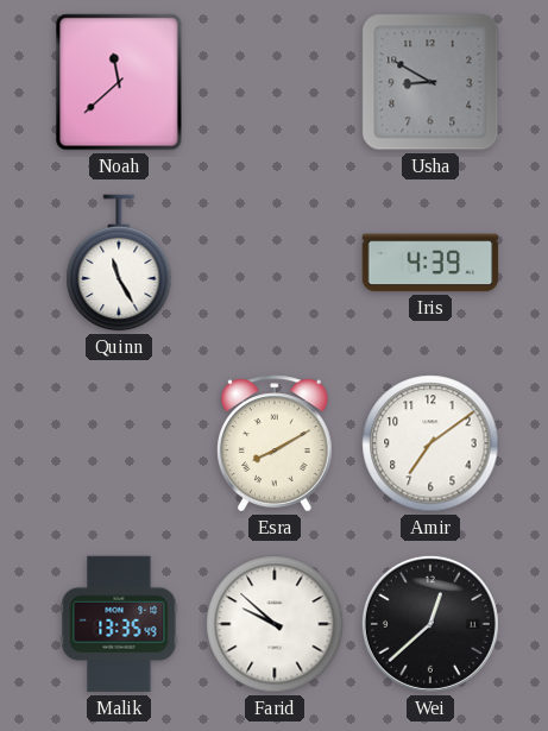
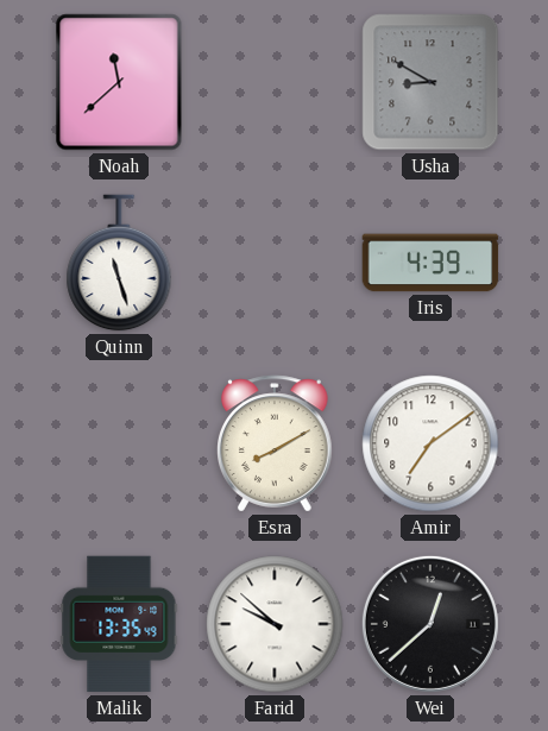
Quinn: 11:25 -> 11:27 (119, 263)
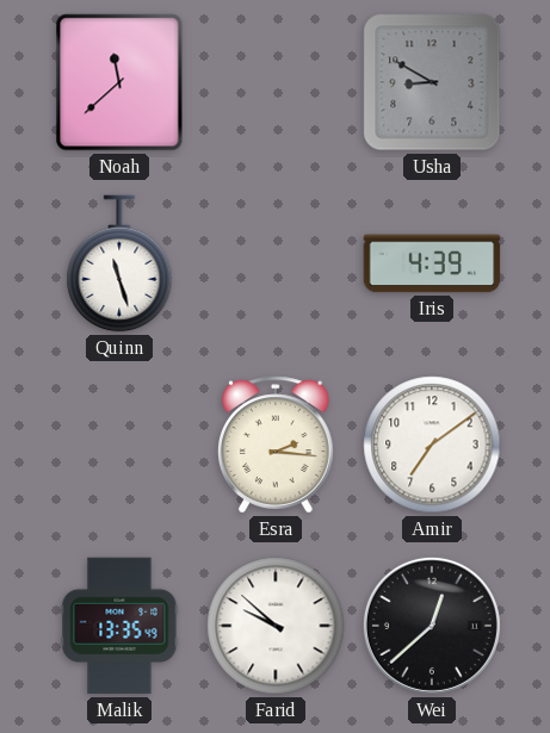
Esra: 8:10 -> 2:16 (277, 445)
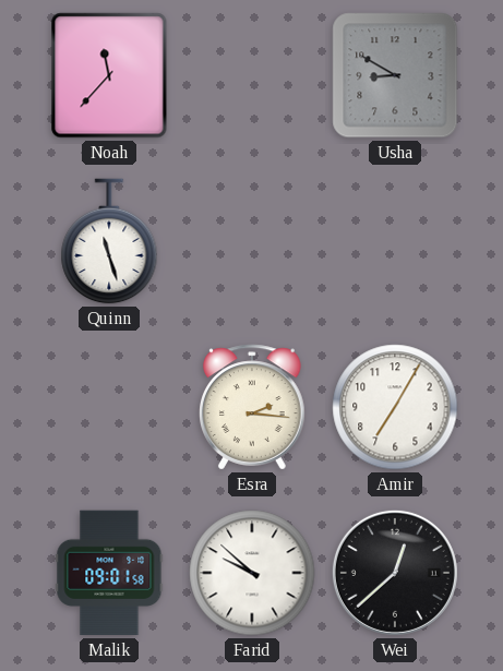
Noah: 11:38 -> 11:37 (109, 75)
Iris: 4:39 -> none (432, 263)
Amir: 7:09 -> 7:05 (395, 407)
Malik: 13:35 -> 09:01 (109, 573)
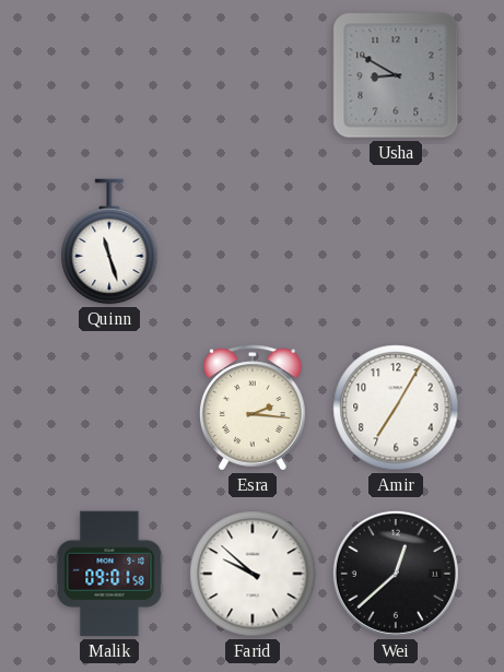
Noah: 11:37 -> none (109, 75)
